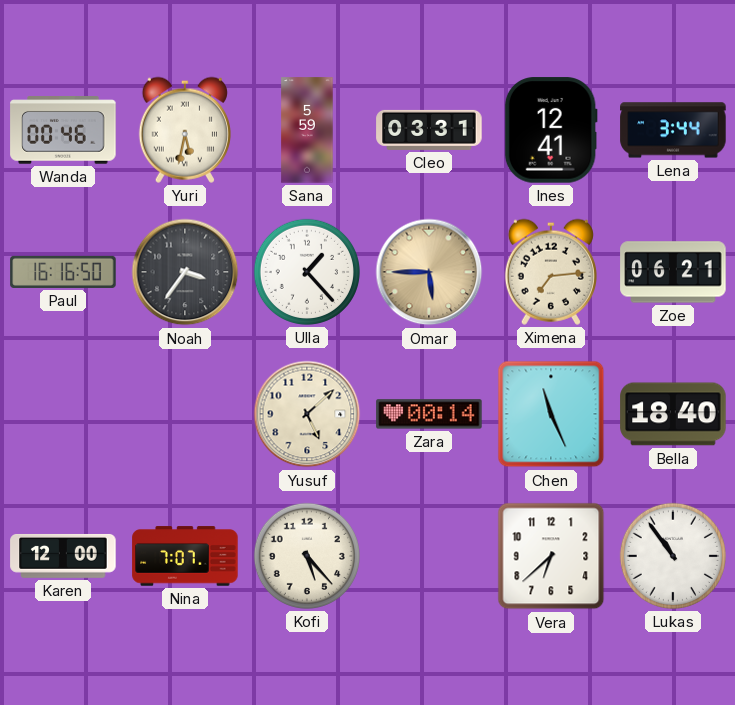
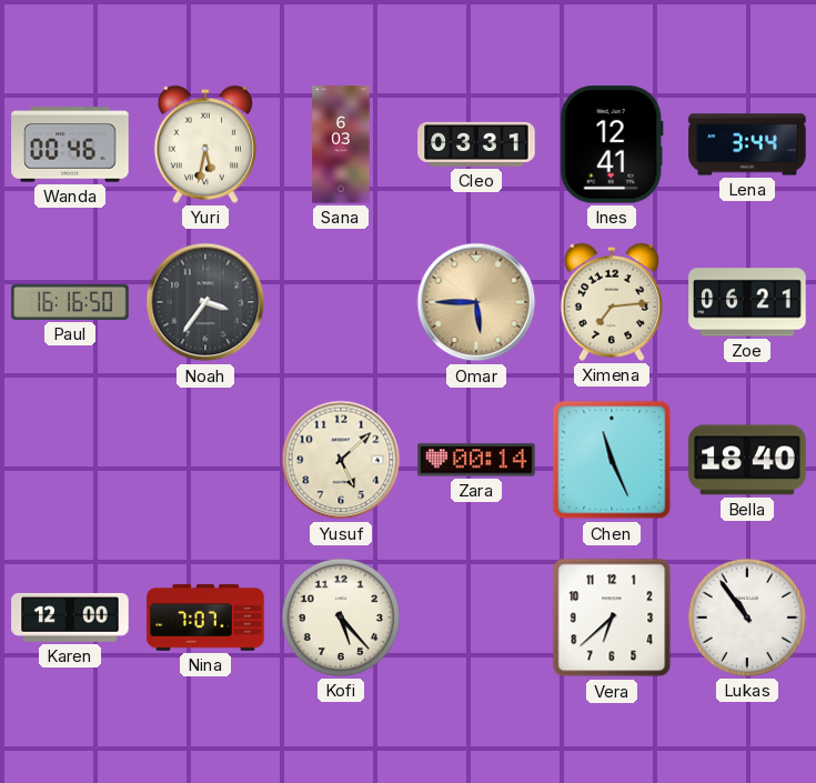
Sana: 5:59 -> 6:03 (341, 144)
Ulla: 1:23 -> none (307, 272)
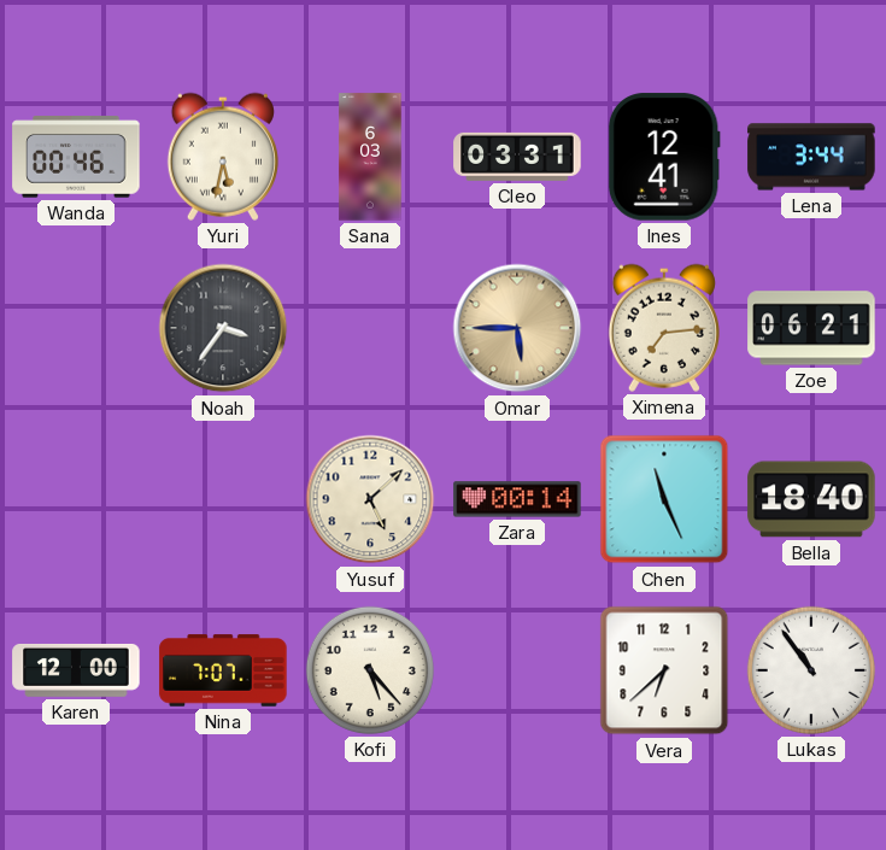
Paul: 16:16 -> none (70, 302)
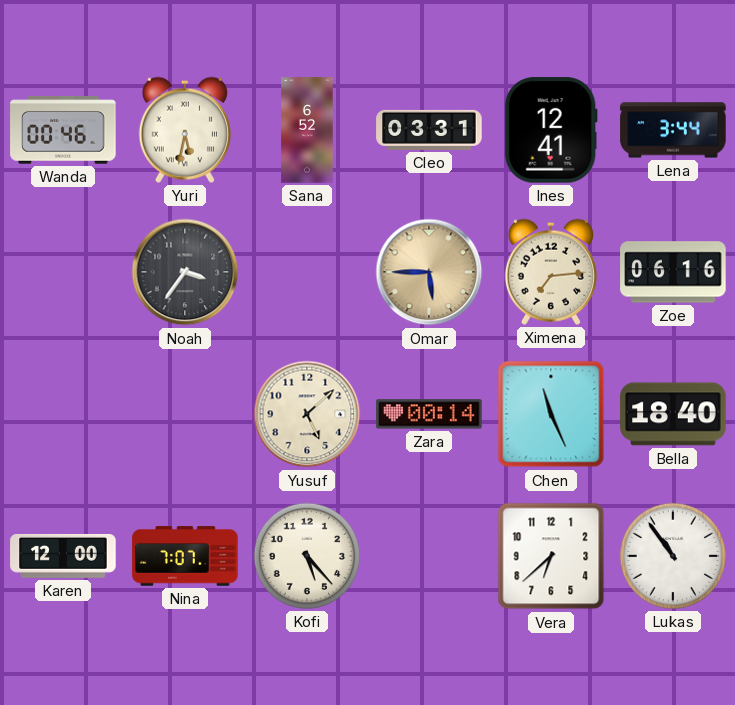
Sana: 6:03 -> 6:52 (307, 130)
Zoe: 06:21 -> 06:16 (673, 272)
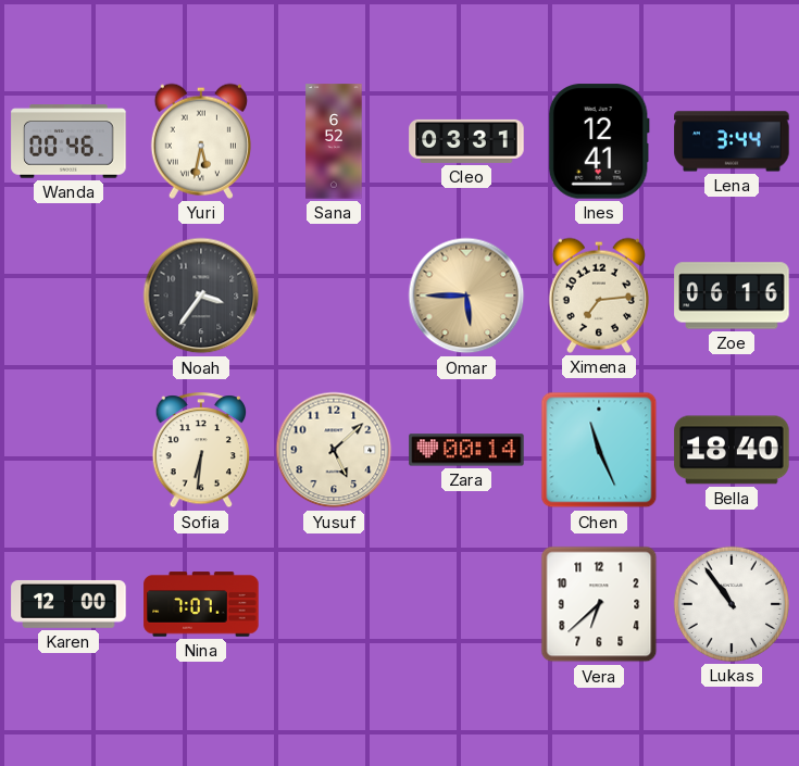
Sofia: none -> 6:31 (201, 451)
Kofi: 5:23 -> none (307, 556)
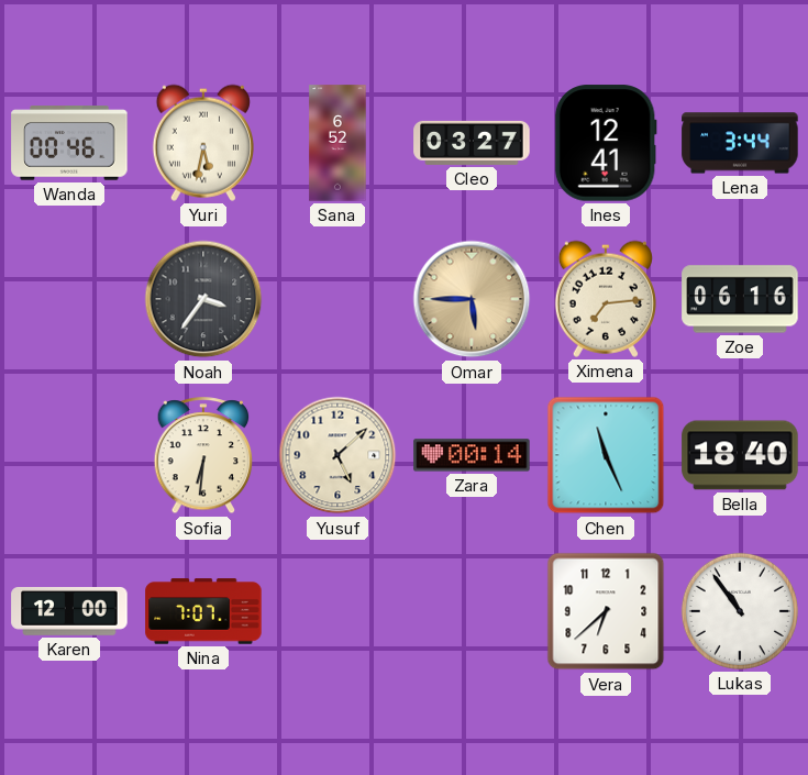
Cleo: 03:31 -> 03:27 (472, 143)
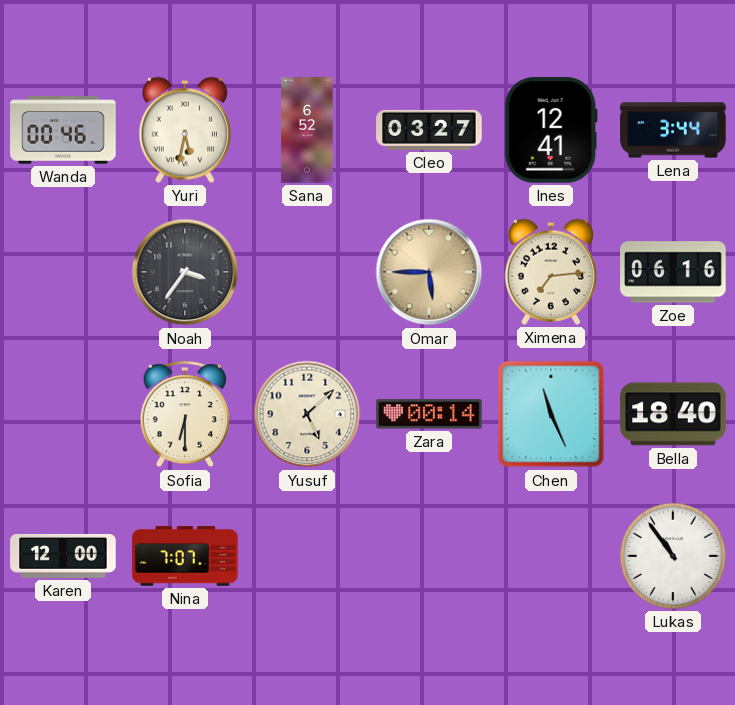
Sofia: 6:31 -> 6:30 (185, 415)
Vera: 6:38 -> none (606, 611)
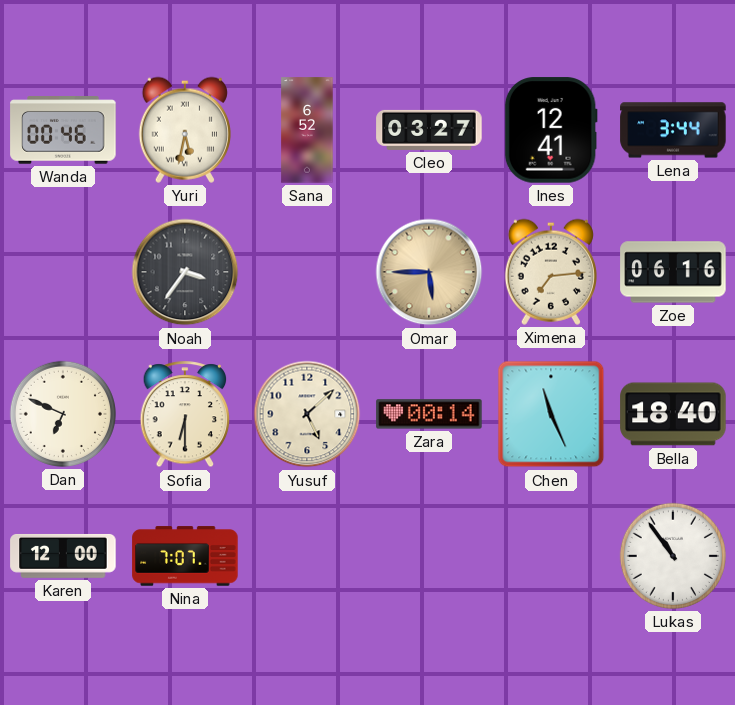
Dan: none -> 6:49 (63, 414)
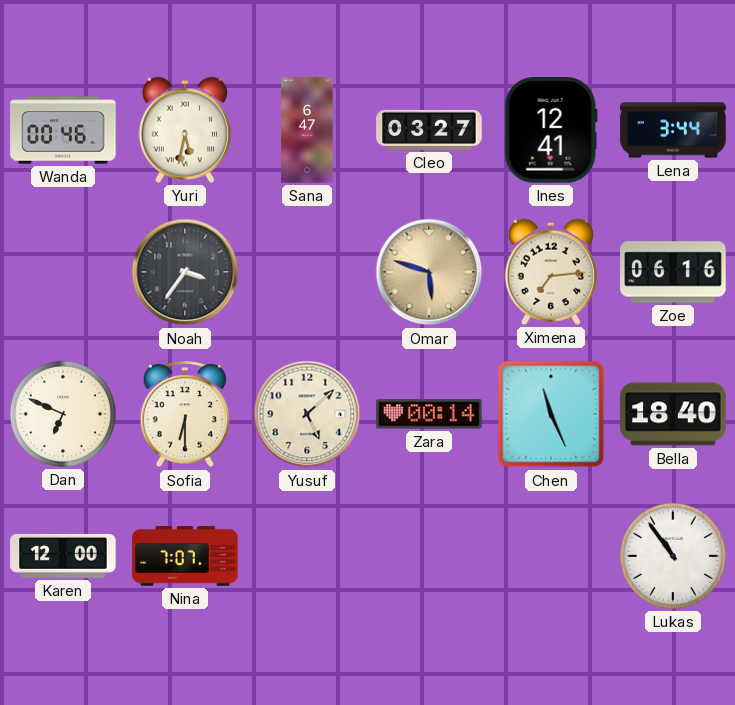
Sana: 6:52 -> 6:47 (307, 130)
Omar: 5:45 -> 5:48 (429, 272)
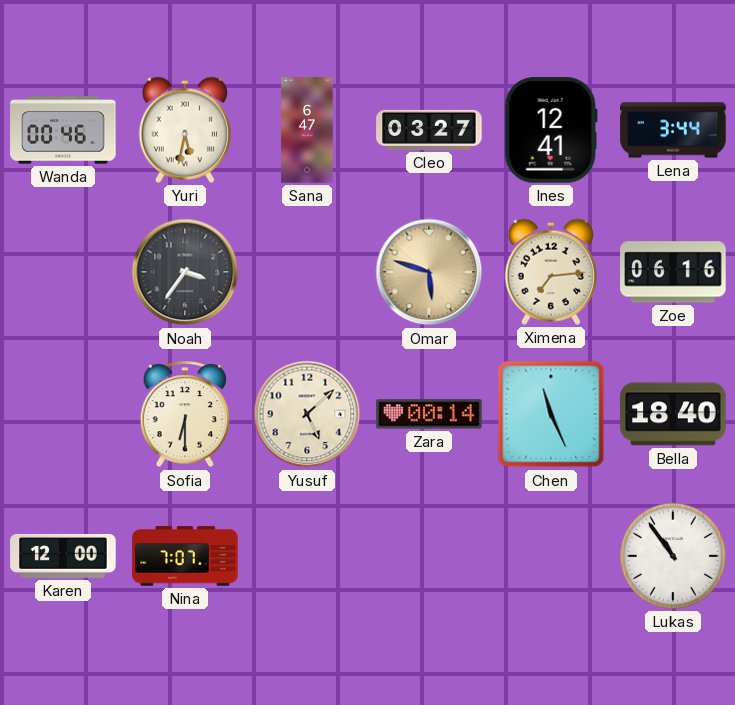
Dan: 6:49 -> none (63, 414)
